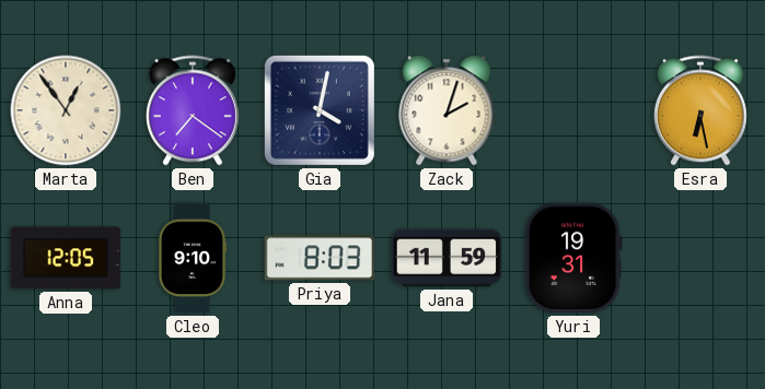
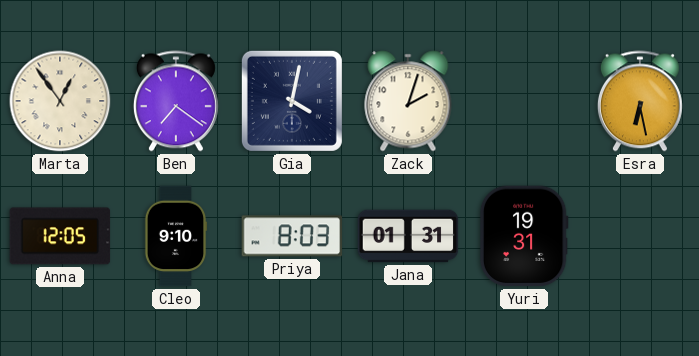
Jana: 11:59 -> 01:31 (408, 236)
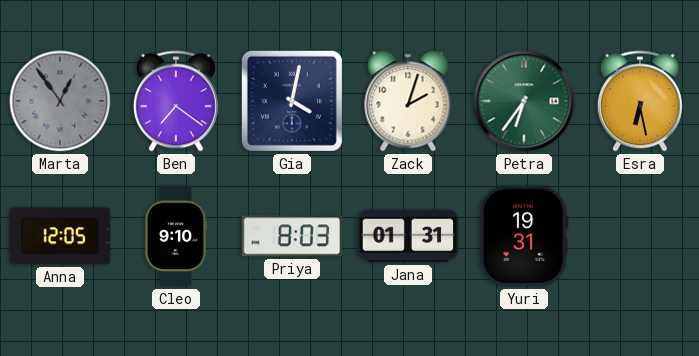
Marta dial: cream -> grey (60, 101)
Petra: none -> 6:36 (524, 101)
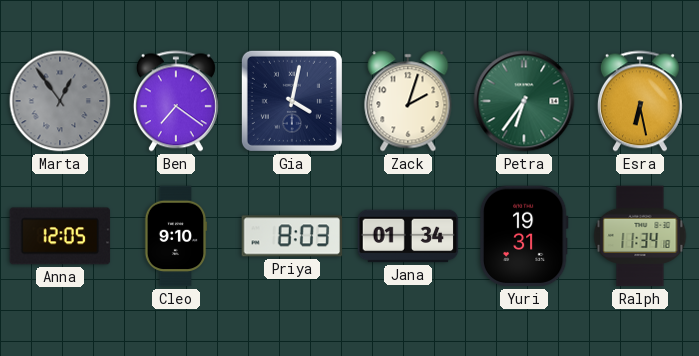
Jana: 01:31 -> 01:34 (408, 236)
Ralph: none -> 11:34 (640, 236)
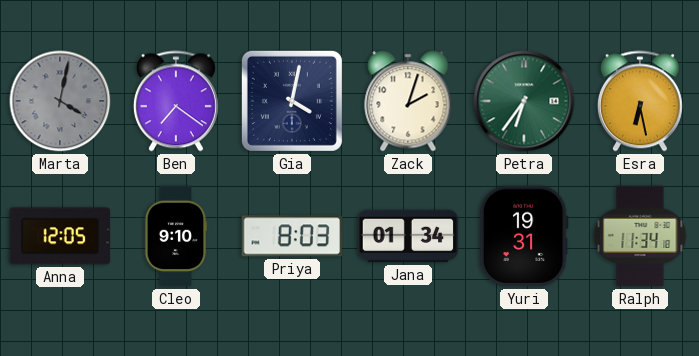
Marta: 12:54 -> 4:02 (60, 101)
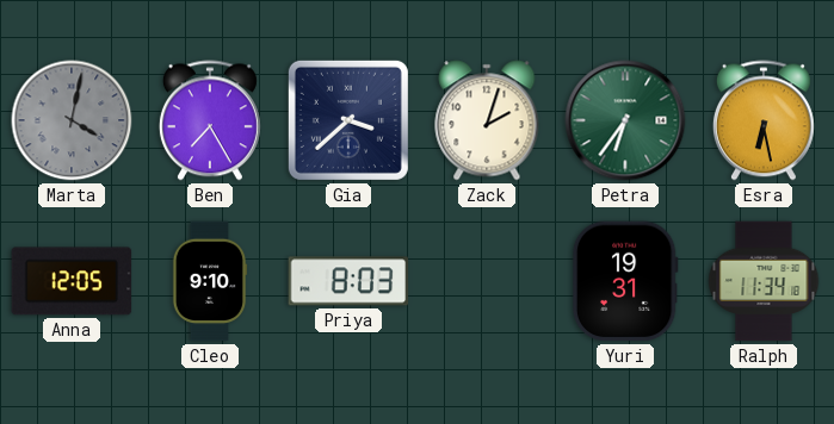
Ben: 7:21 -> 7:25 (210, 120)
Gia: 4:02 -> 3:38 (348, 120)
Jana: 01:34 -> none (408, 236)
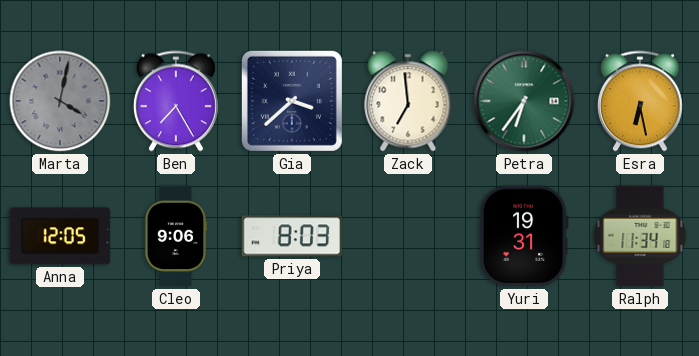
Zack: 2:03 -> 6:59 (408, 101)
Cleo: 9:10 -> 9:06 (176, 236)
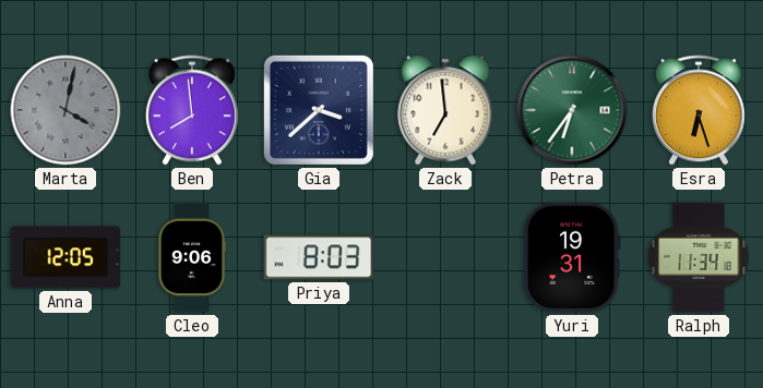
Ben: 7:25 -> 7:59 (192, 110)
Esra: 6:28 -> 6:27 (699, 110)
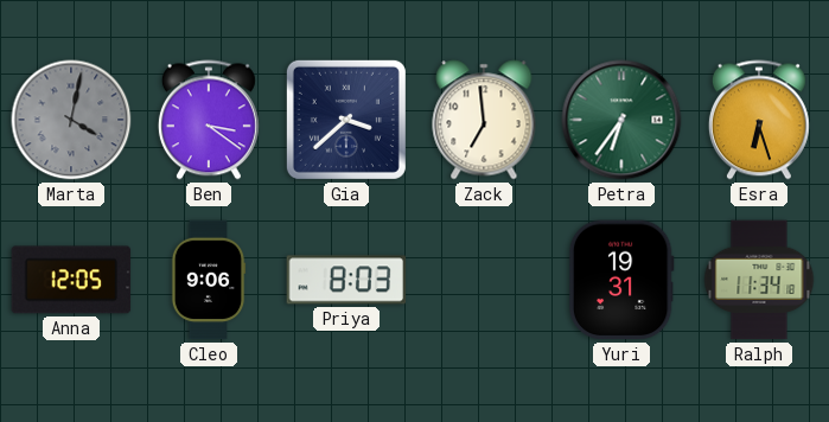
Ben: 7:59 -> 3:21 (209, 120)
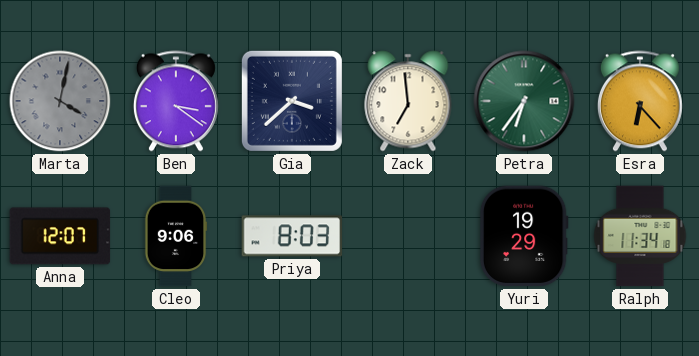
Esra: 6:27 -> 6:23 (640, 101)
Anna: 12:05 -> 12:07 (60, 236)
Yuri: 19:31 -> 19:29 (524, 236)
